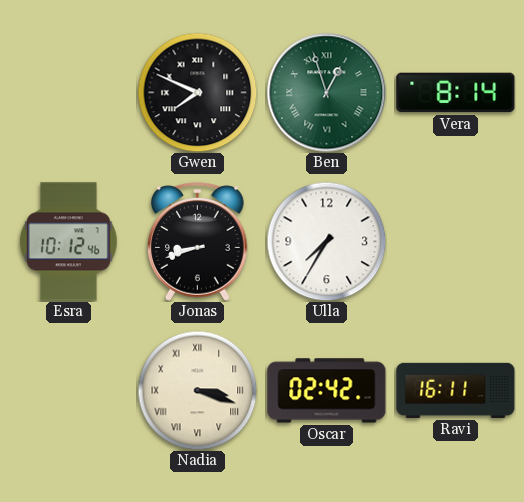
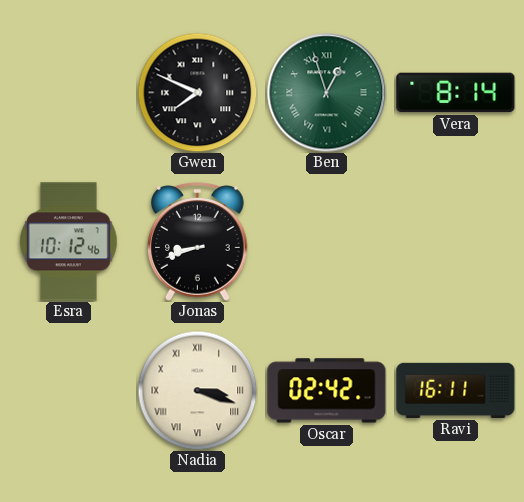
Ulla: 7:35 -> none (326, 241)
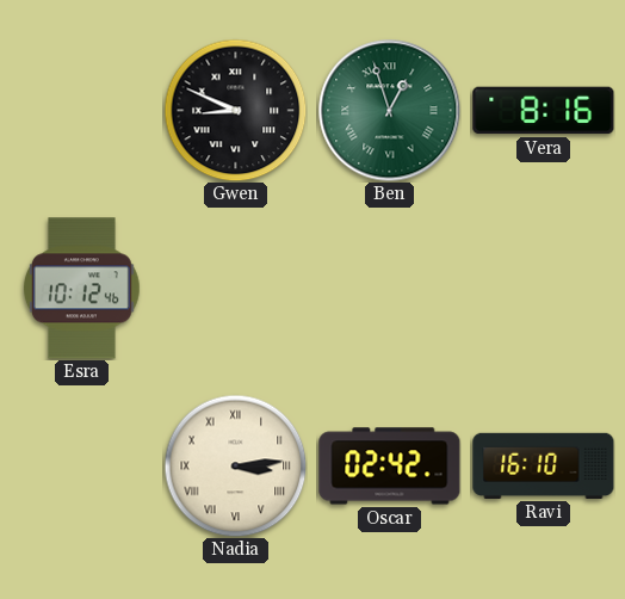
Gwen: 7:49 -> 8:49 (235, 110)
Vera: 8:14 -> 8:16 (544, 111)
Jonas: 8:42 -> none (198, 242)
Nadia: 3:18 -> 3:14 (235, 465)
Ravi: 16:11 -> 16:10 (544, 465)
